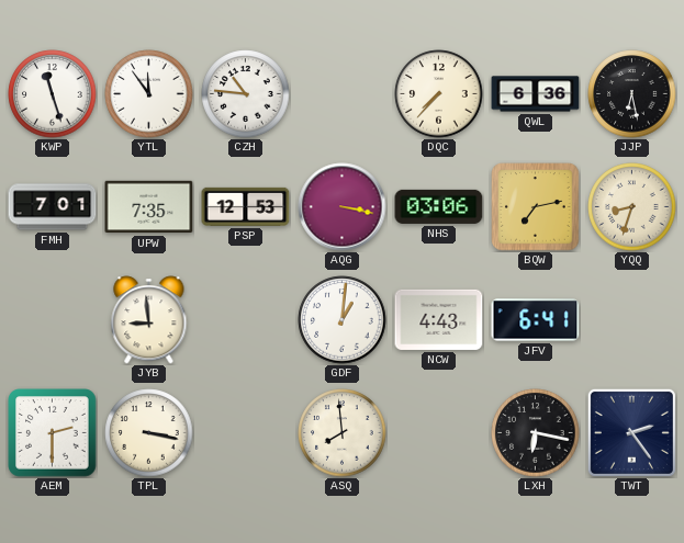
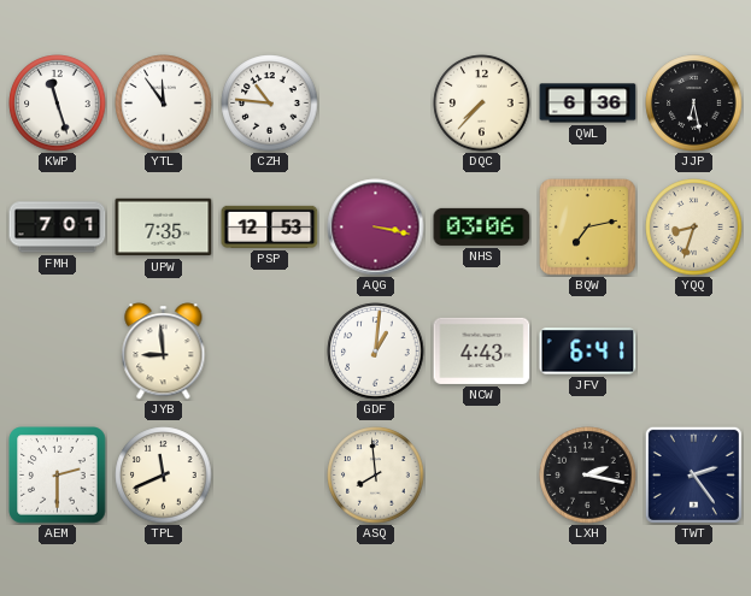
TPL: 3:17 -> 11:41 (164, 476)
LXH: 6:17 -> 2:17 (588, 476)
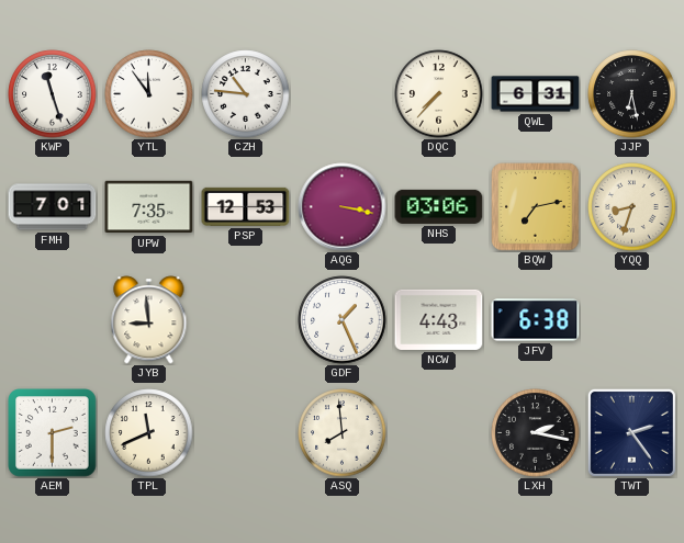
QWL: 6:36 -> 6:31 (536, 94)
GDF: 1:01 -> 1:26 (343, 320)
JFV: 6:41 -> 6:38 (536, 320)
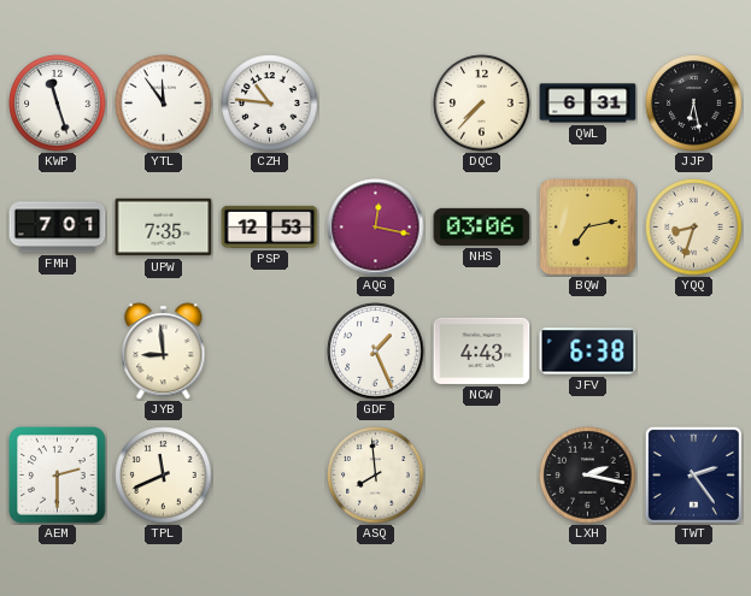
AQG: 3:17 -> 12:17 (376, 228)
